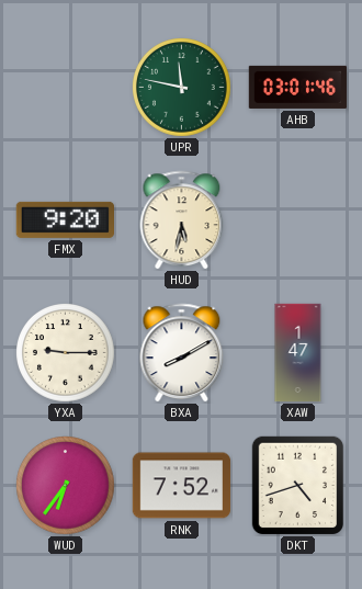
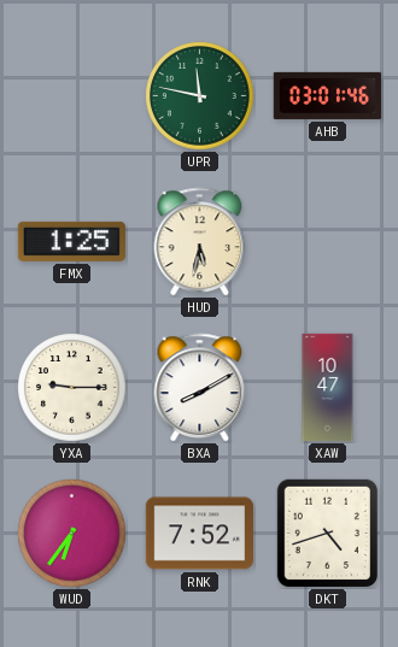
FMX: 9:20 -> 1:25 (71, 241)
XAW: 1:47 -> 10:47 (328, 388)
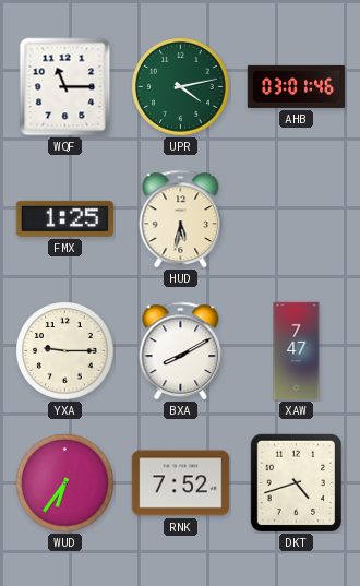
WQF: none -> 11:15 (65, 87)
UPR: 11:47 -> 4:13 (181, 87)
XAW: 10:47 -> 7:47 (297, 351)
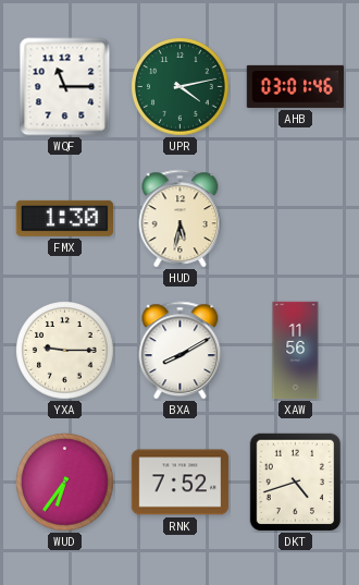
FMX: 1:25 -> 1:30 (64, 218)
XAW: 7:47 -> 11:56 (296, 351)
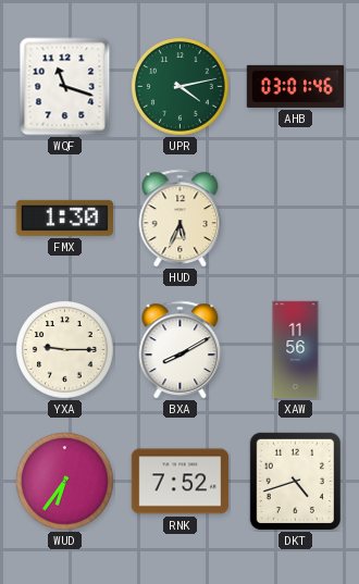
WQF: 11:15 -> 11:18 (65, 87)
HUD: 5:32 -> 5:34 (181, 219)
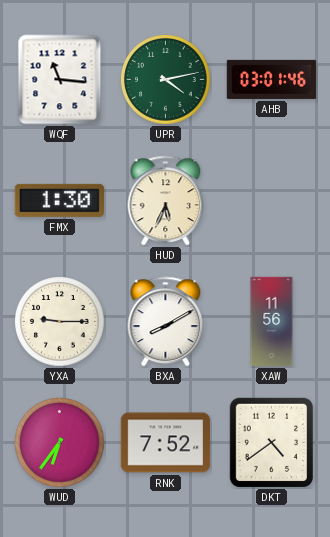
WQF: 11:18 -> 11:16 (60, 80)
DKT: 4:42 -> 4:39 (271, 443)
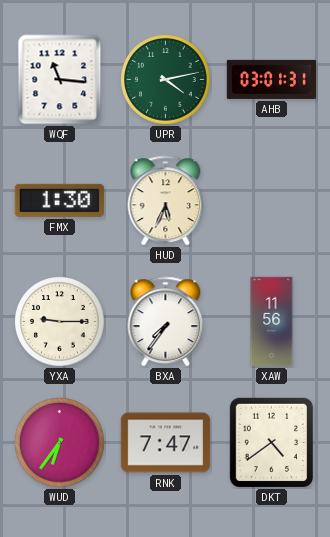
AHB: 03:01:46 -> 03:01:31 (272, 79)
BXA: 8:10 -> 7:36 (166, 322)
RNK: 7:52 -> 7:47 (166, 443)
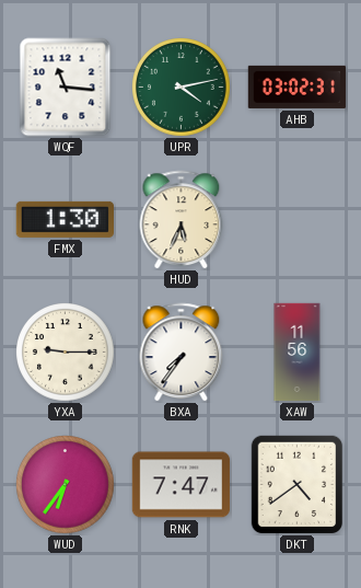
AHB: 03:01 -> 03:02 (298, 87)
